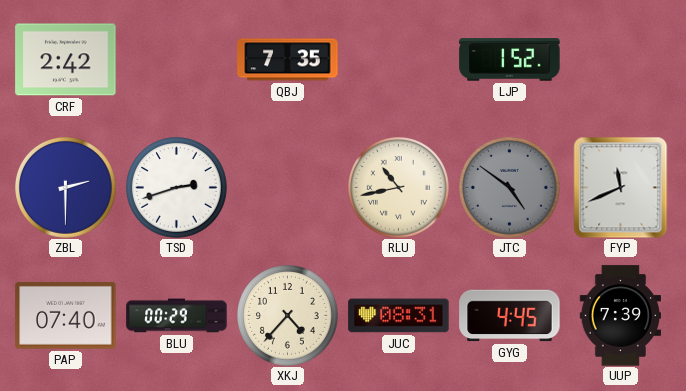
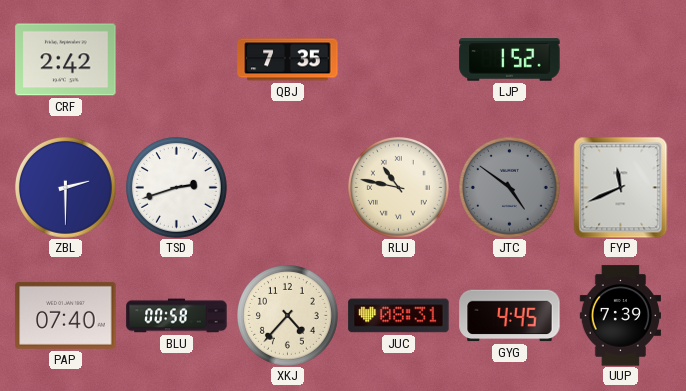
RLU: 10:43 -> 10:47 (399, 188)
BLU: 00:29 -> 00:58 (177, 316)
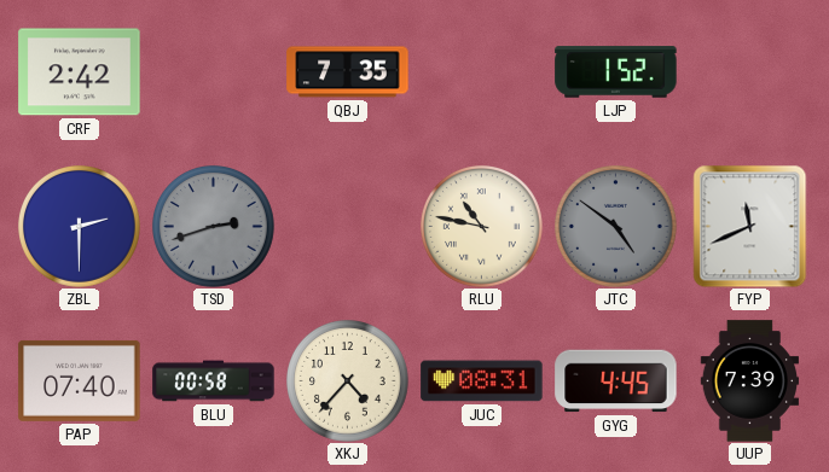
TSD dial: white -> grey (214, 227)
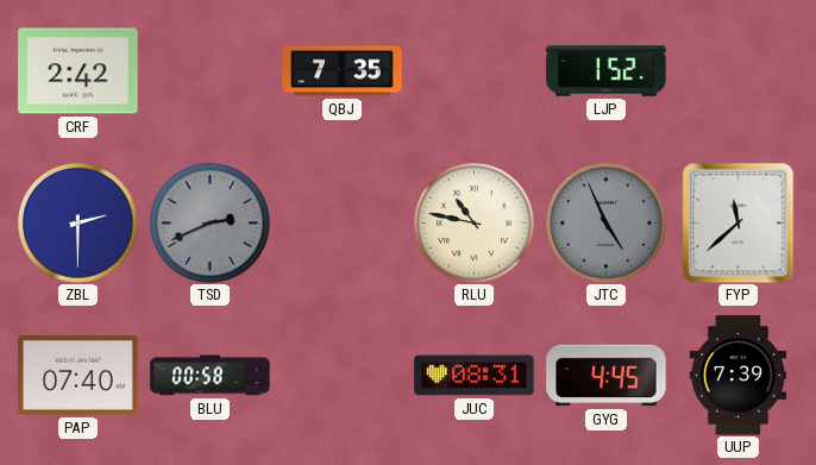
TSD: 2:42 -> 2:41 (211, 224)
JTC: 4:51 -> 4:56 (607, 224)
FYP: 11:41 -> 11:38 (739, 222)
XKJ: 4:37 -> none (348, 381)
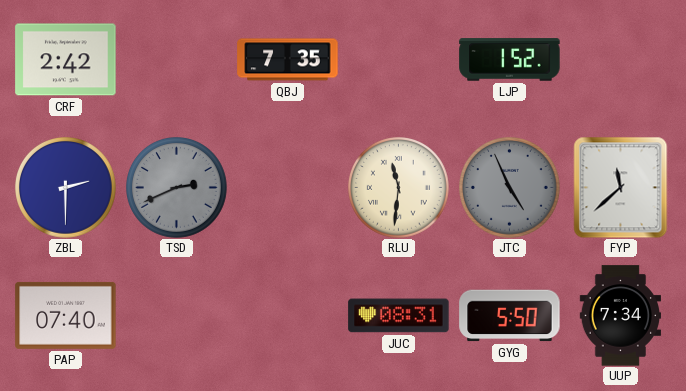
RLU: 10:47 -> 11:31 (399, 188)
BLU: 00:58 -> none (211, 376)
GYG: 4:45 -> 5:50 (510, 316)
UUP: 7:39 -> 7:34 (620, 316)
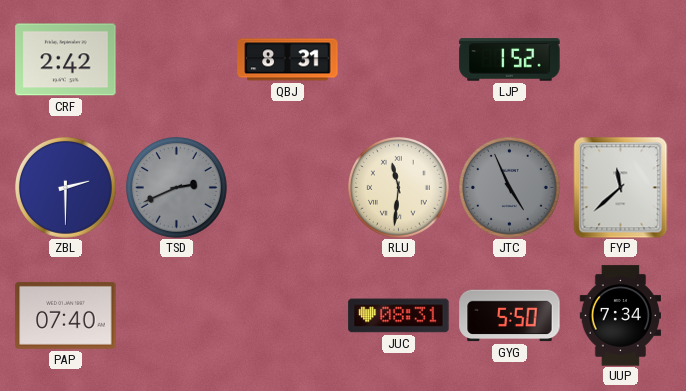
QBJ: 7:35 -> 8:31 (288, 60)
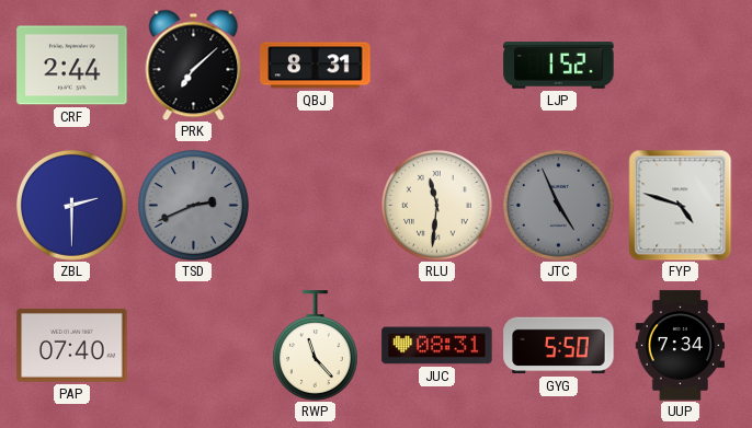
CRF: 2:42 -> 2:44 (72, 66)
PRK: none -> 7:08 (194, 65)
FYP: 11:38 -> 4:48 (681, 205)
RWP: none -> 11:23 (315, 346)
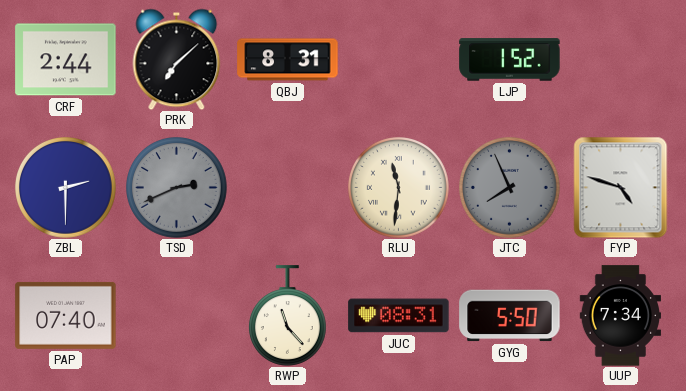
JTC: 4:56 -> 7:56 (510, 188)
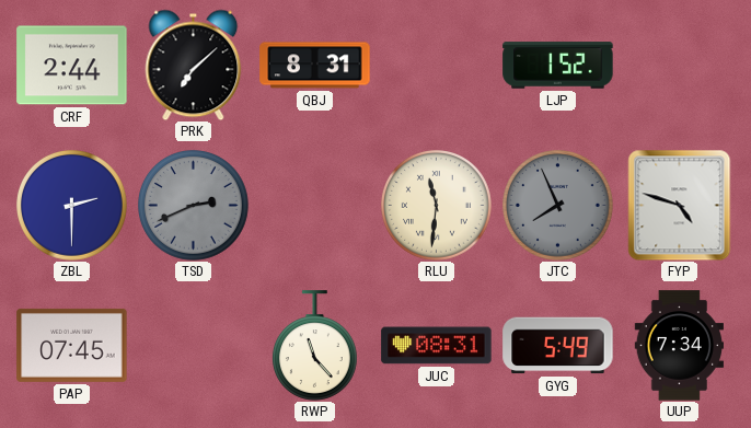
PAP: 07:40 -> 07:45 (72, 345)
GYG: 5:50 -> 5:49 (558, 346)
